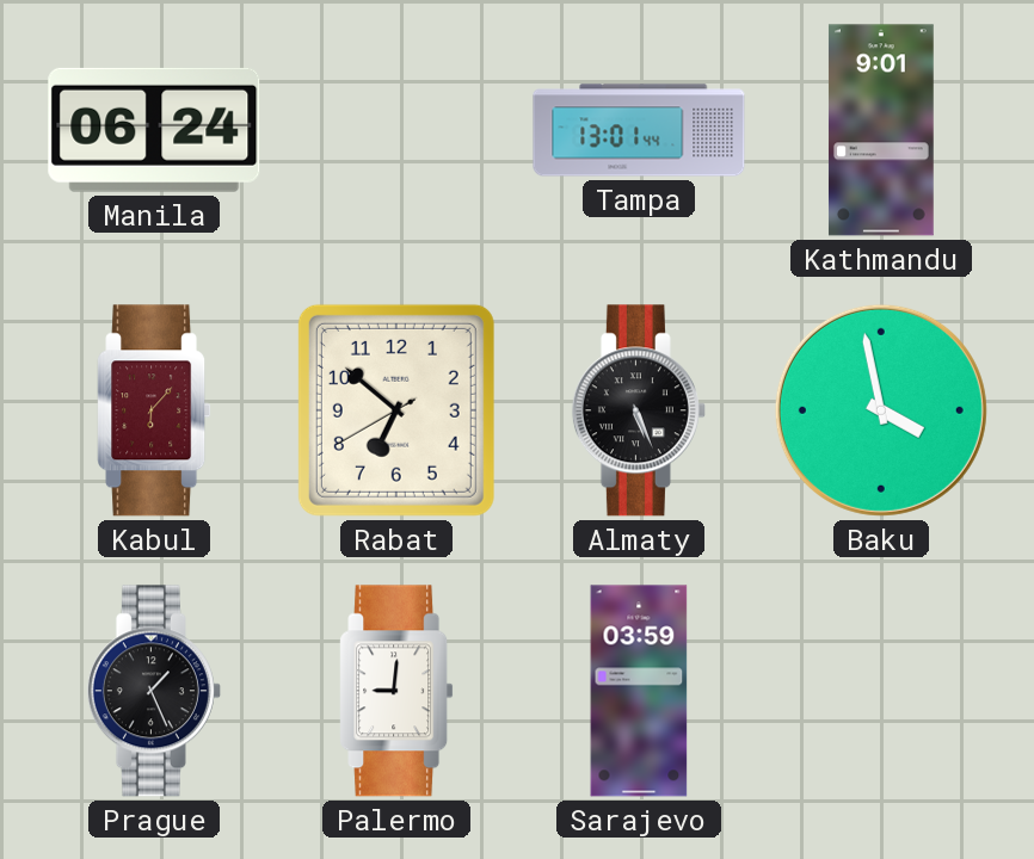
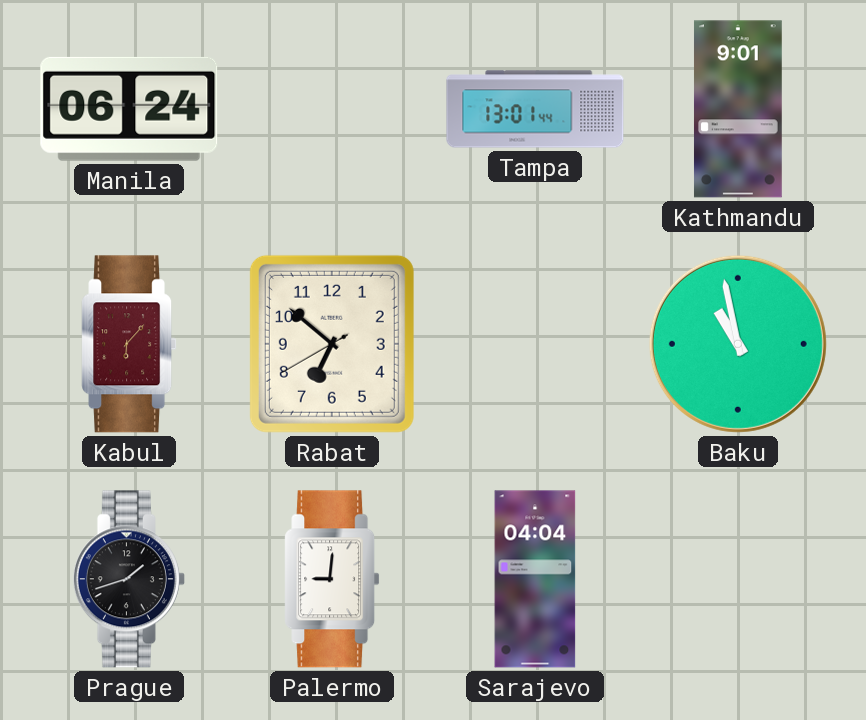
Almaty: 5:26 -> none (639, 410)
Baku: 3:58 -> 10:58 (738, 344)
Prague: 1:26 -> 1:42 (129, 579)
Sarajevo: 03:59 -> 04:04 (535, 579)
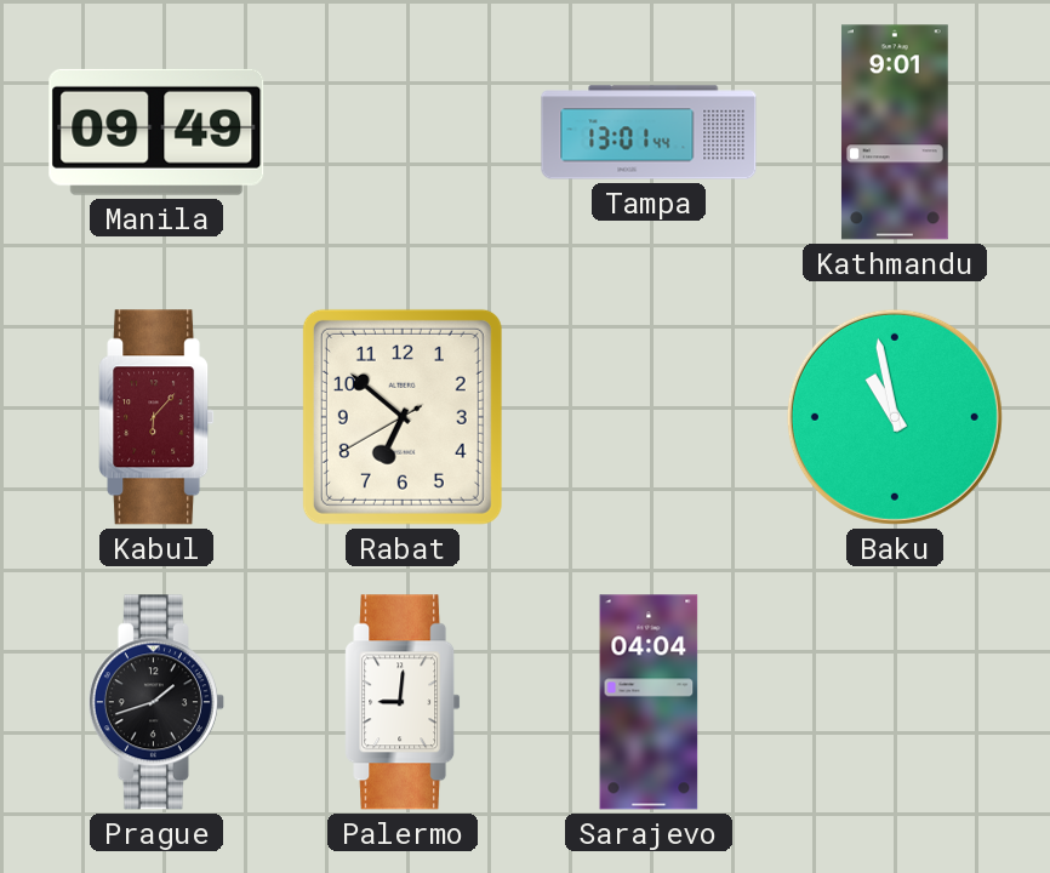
Manila: 06:24 -> 09:49 (156, 132)
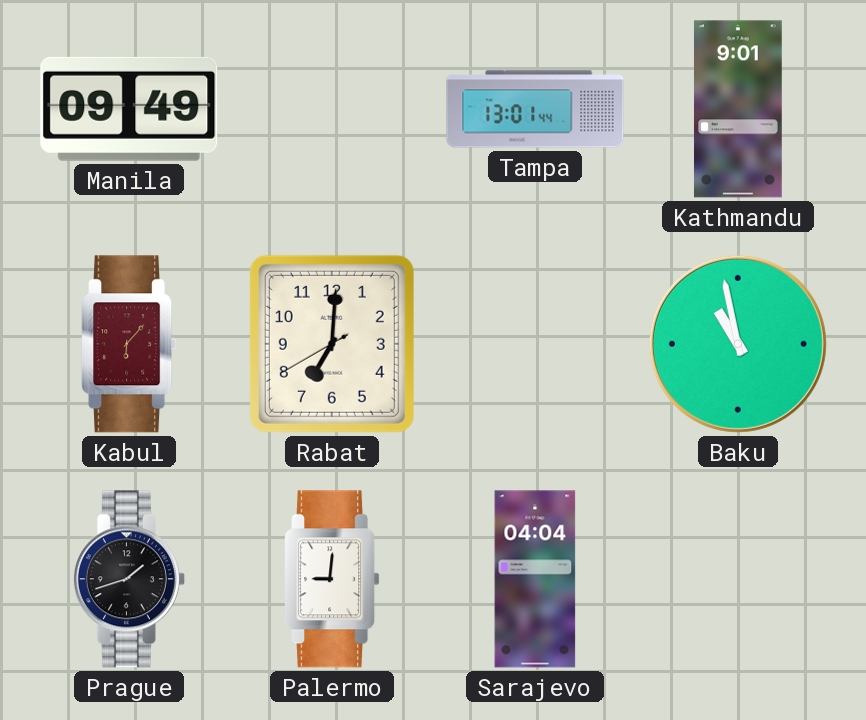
Rabat: 6:51 -> 7:00 (332, 344)
